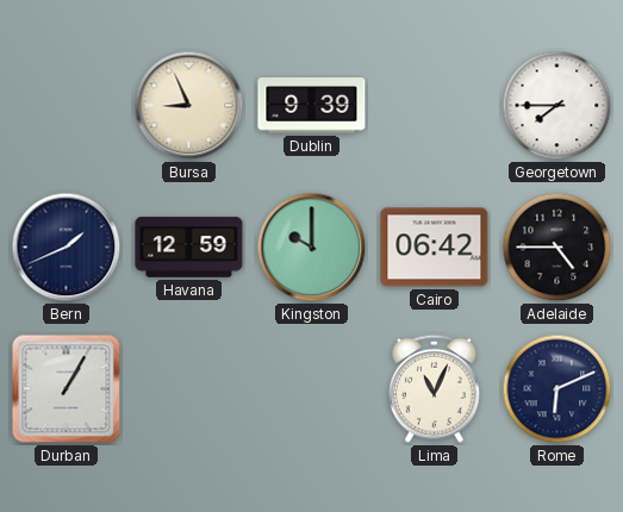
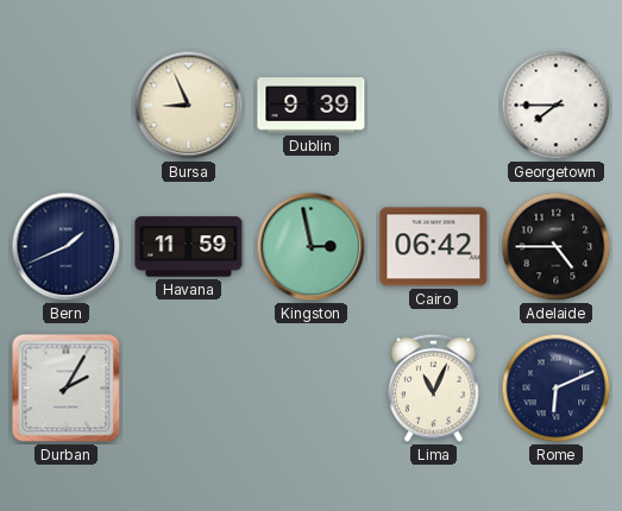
Havana: 12:59 -> 11:59 (189, 247)
Kingston: 10:00 -> 2:58 (312, 247)
Durban: 1:05 -> 2:05 (67, 389)
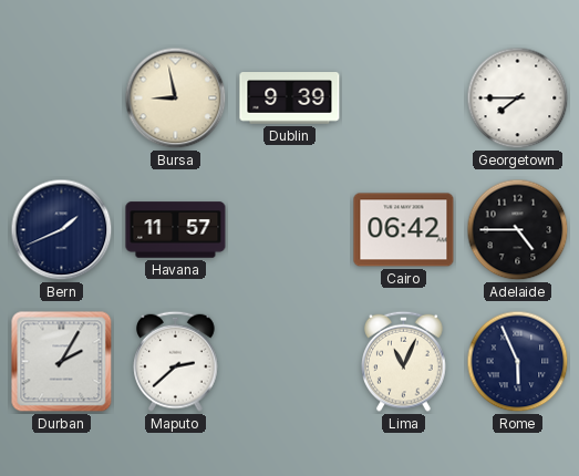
Bursa: 8:56 -> 8:58 (176, 99)
Havana: 11:59 -> 11:57 (176, 230)
Kingston: 2:58 -> none (312, 247)
Maputo: none -> 2:38 (176, 361)
Rome: 6:11 -> 5:56 (518, 362)
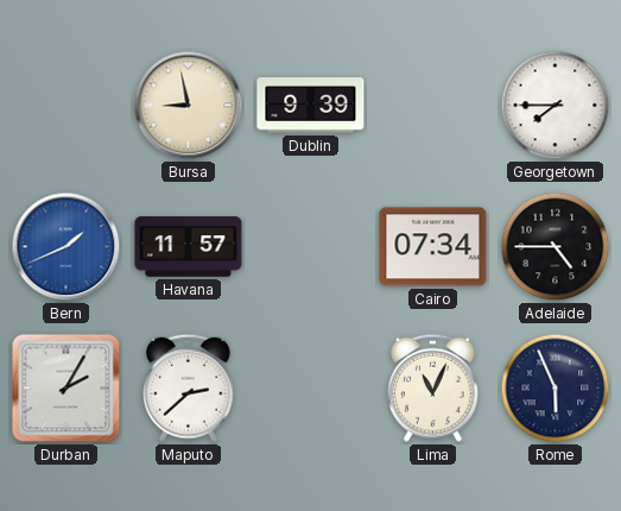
Bern dial: navy -> blue (66, 247)
Cairo: 06:42 -> 07:34 (433, 247)
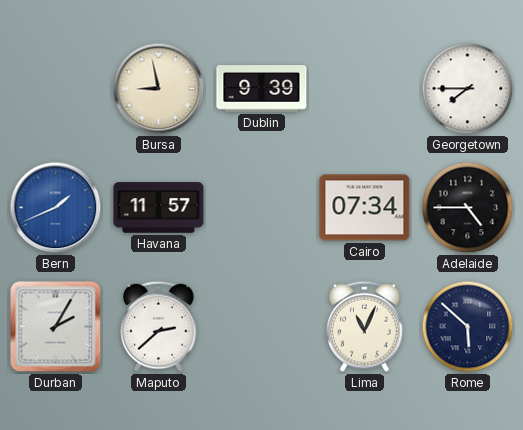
Rome: 5:56 -> 5:52 (468, 327)
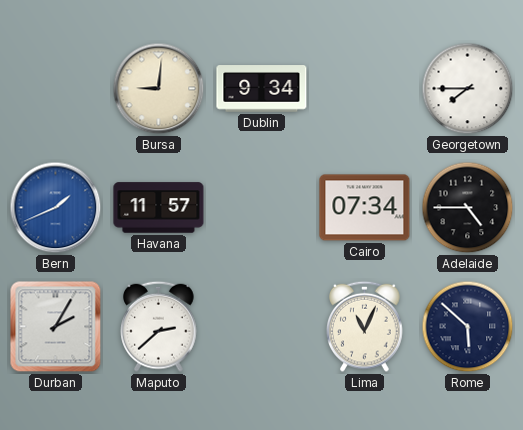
Bursa: 8:58 -> 9:01 (159, 89)
Dublin: 9:39 -> 9:34 (262, 89)
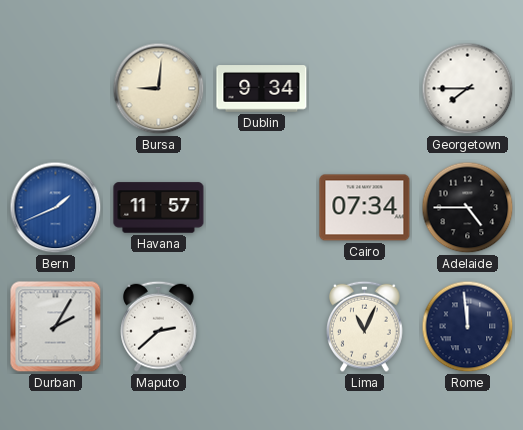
Rome: 5:52 -> 11:59 (468, 327)
